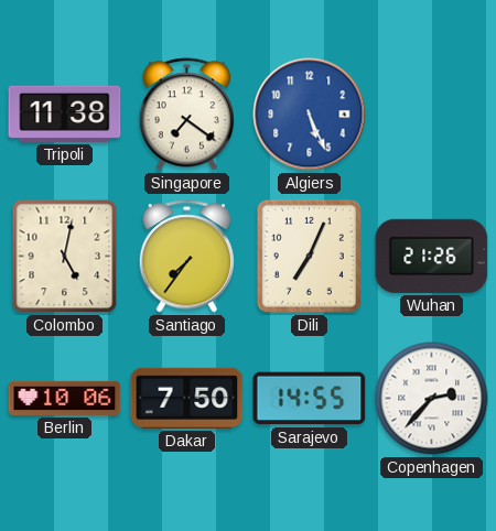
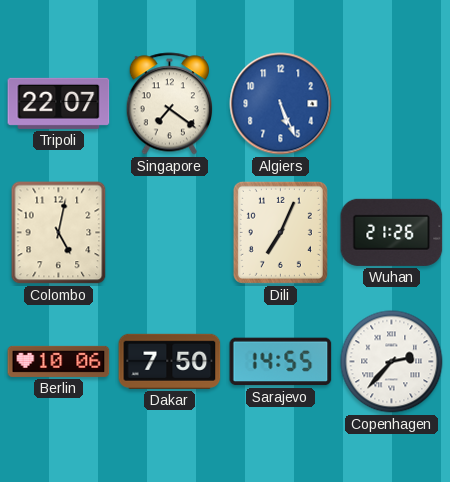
Tripoli: 11:38 -> 22:07 (59, 103)
Santiago: 7:36 -> none (186, 257)
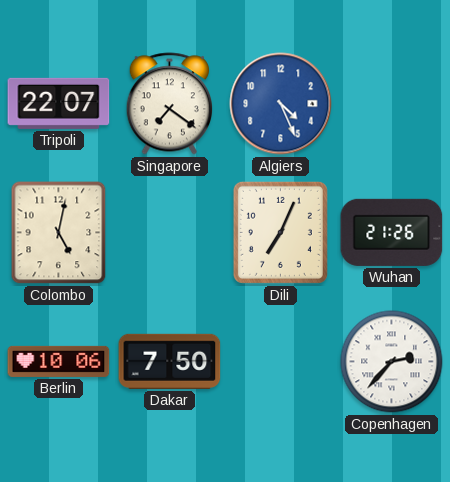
Algiers: 5:26 -> 4:26 (281, 104)
Sarajevo: 14:55 -> none (281, 362)
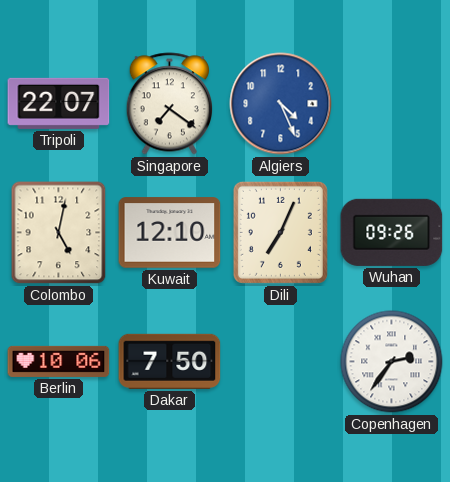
Kuwait: none -> 12:10 (170, 233)
Wuhan: 21:26 -> 09:26 (392, 232)
Copenhagen: 2:37 -> 2:36 (392, 362)
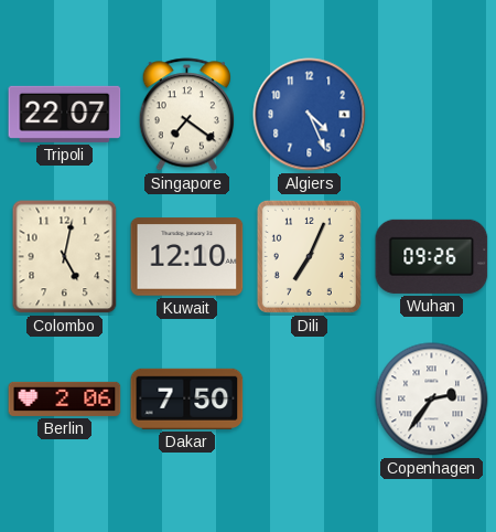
Berlin: 10:06 -> 2:06 (65, 398)
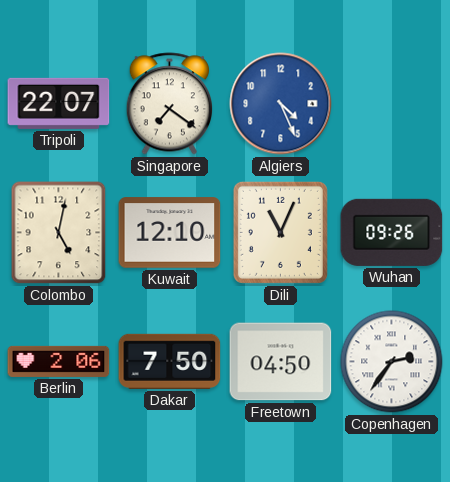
Dili: 7:04 -> 11:04 (280, 232)
Freetown: none -> 04:50 (281, 362)
